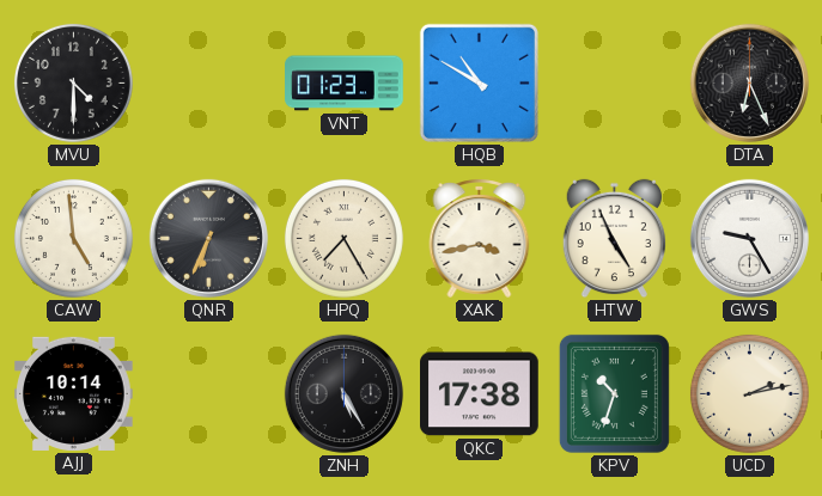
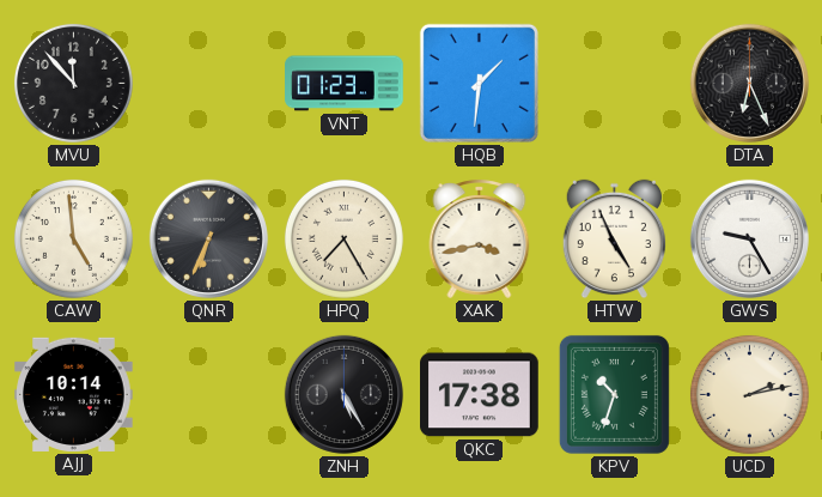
MVU: 4:30 -> 11:53 (73, 83)
HQB: 10:50 -> 1:31 (479, 83)
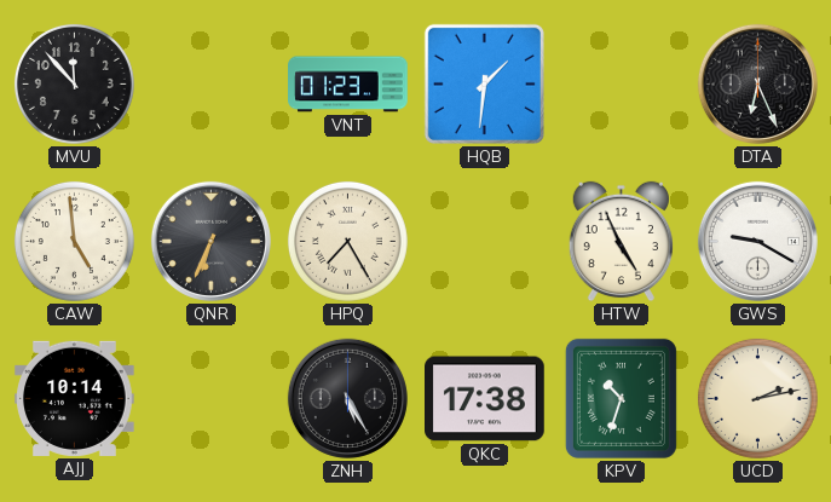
XAK: 3:43 -> none (480, 240)
GWS: 9:25 -> 9:20 (757, 241)
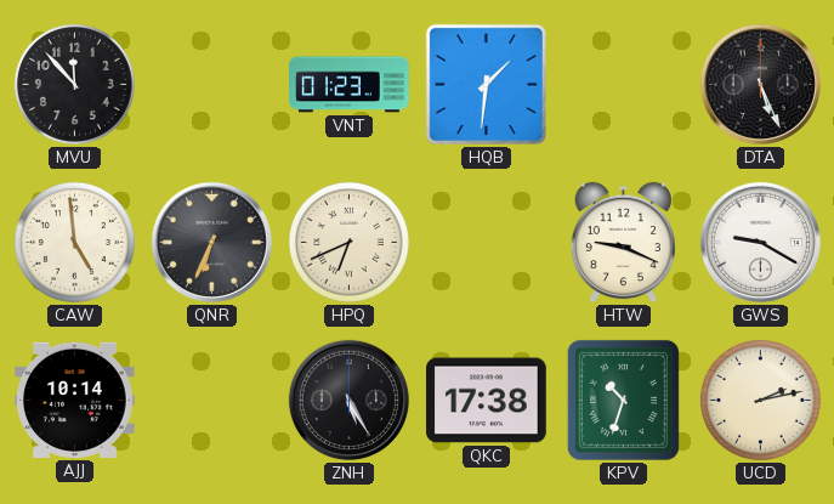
DTA: 6:26 -> 5:26 (760, 84)
HPQ: 7:25 -> 6:41 (348, 242)
HTW: 4:56 -> 9:19 (623, 243)
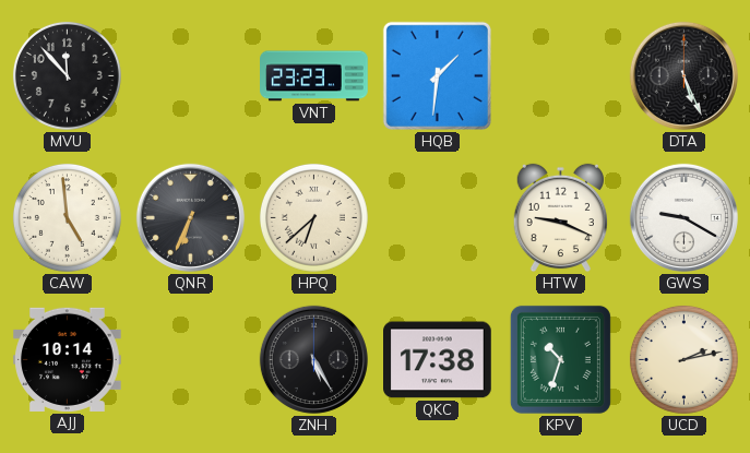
VNT: 01:23 -> 23:23 (314, 76)
HPQ: 6:41 -> 6:38 (313, 217)
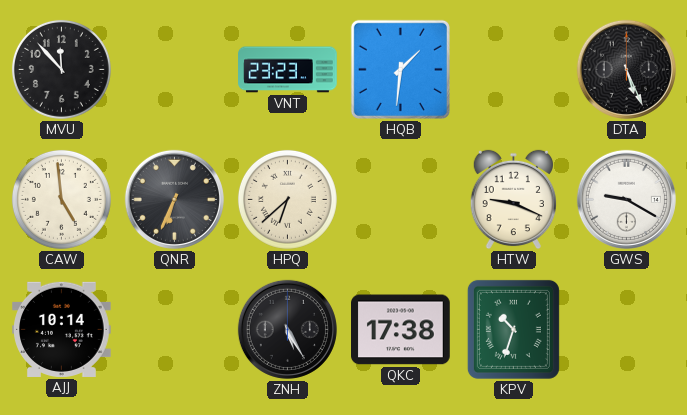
UCD: 2:13 -> none (683, 359)
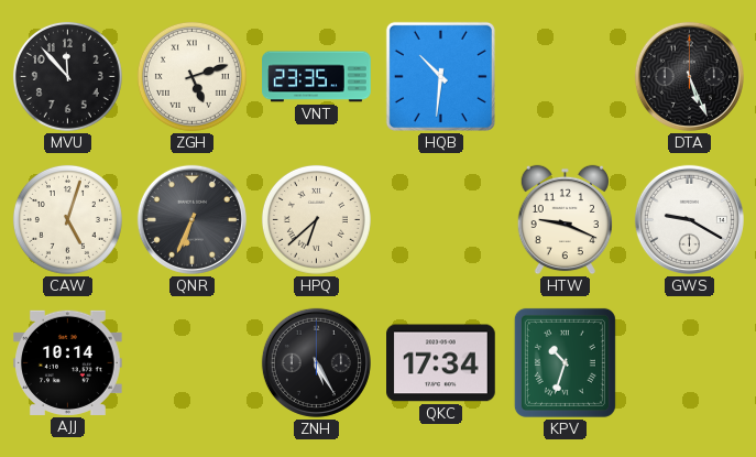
ZGH: none -> 5:12 (191, 76)
VNT: 23:23 -> 23:35 (317, 77)
HQB: 1:31 -> 10:31 (440, 76)
CAW: 4:59 -> 5:03 (67, 219)
QKC: 17:38 -> 17:34 (441, 363)
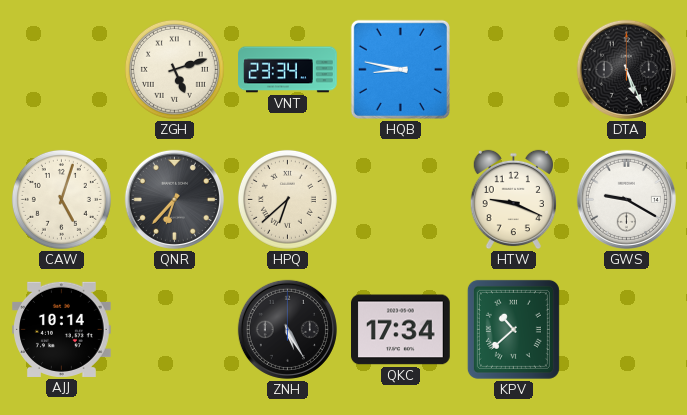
MVU: 11:53 -> none (67, 76)
VNT: 23:35 -> 23:34 (288, 70)
HQB: 10:31 -> 8:47 (400, 69)
QNR: 6:34 -> 6:37 (174, 199)
KPV: 10:33 -> 10:38 (513, 329)
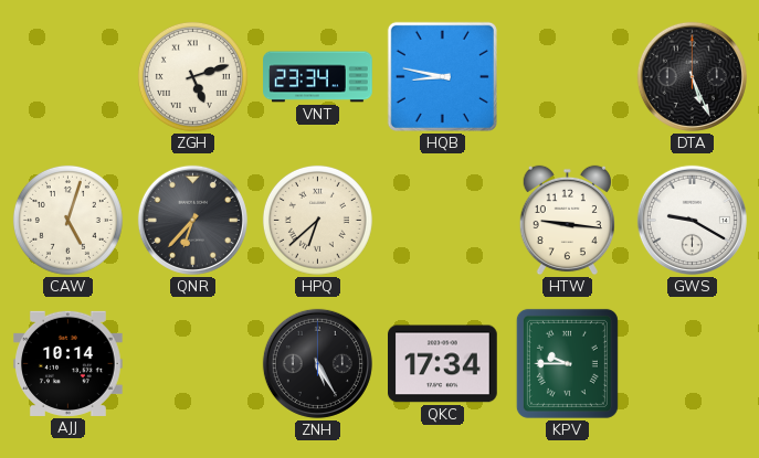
HTW: 9:19 -> 9:16 (567, 221)
KPV: 10:38 -> 9:45 (567, 363)
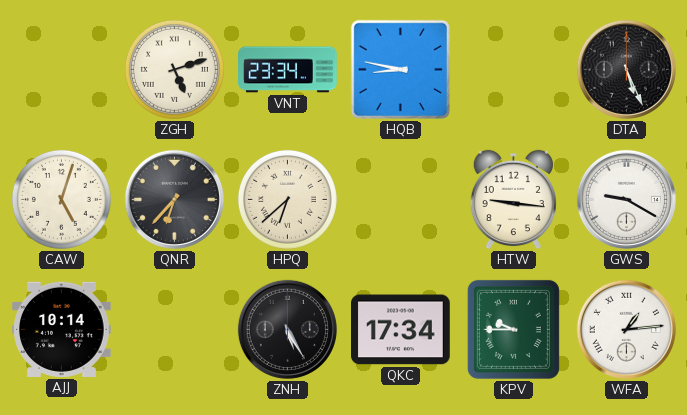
WFA: none -> 1:14 (626, 329)
